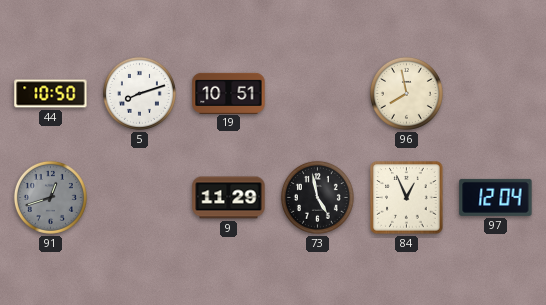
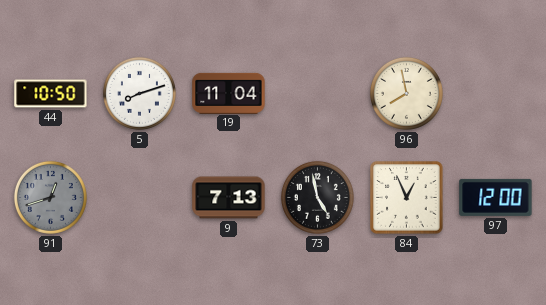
19: 10:51 -> 11:04 (229, 93)
9: 11:29 -> 7:13 (229, 198)
97: 12:04 -> 12:00 (496, 197)
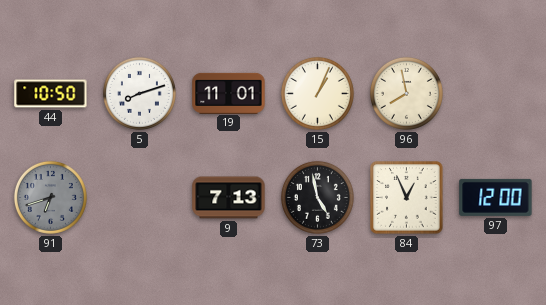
19: 11:04 -> 11:01 (229, 93)
15: none -> 1:04 (317, 93)
91: 12:42 -> 6:42 (50, 197)
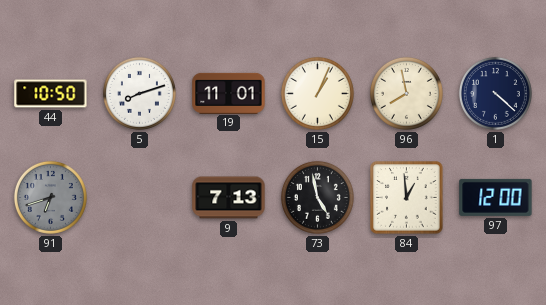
1: none -> 4:22 (495, 93)
84: 12:56 -> 12:59 (407, 198)
